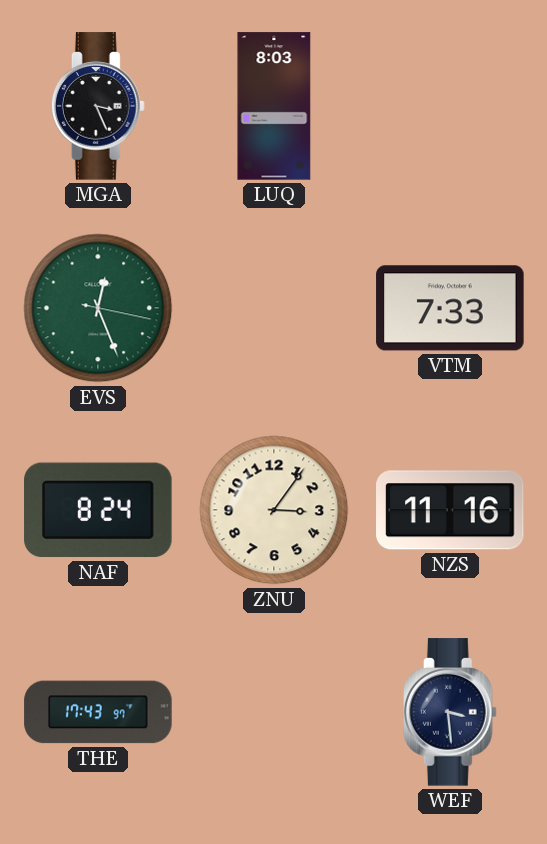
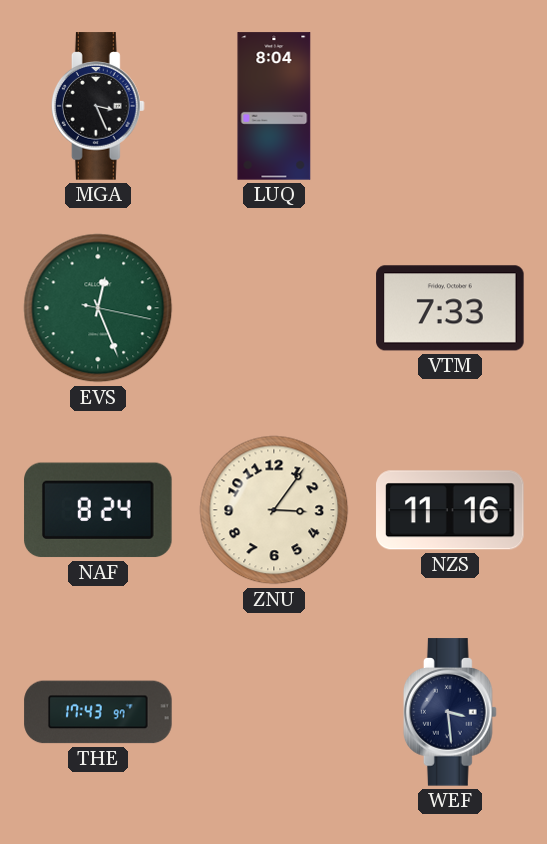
LUQ: 8:03 -> 8:04 (274, 106)
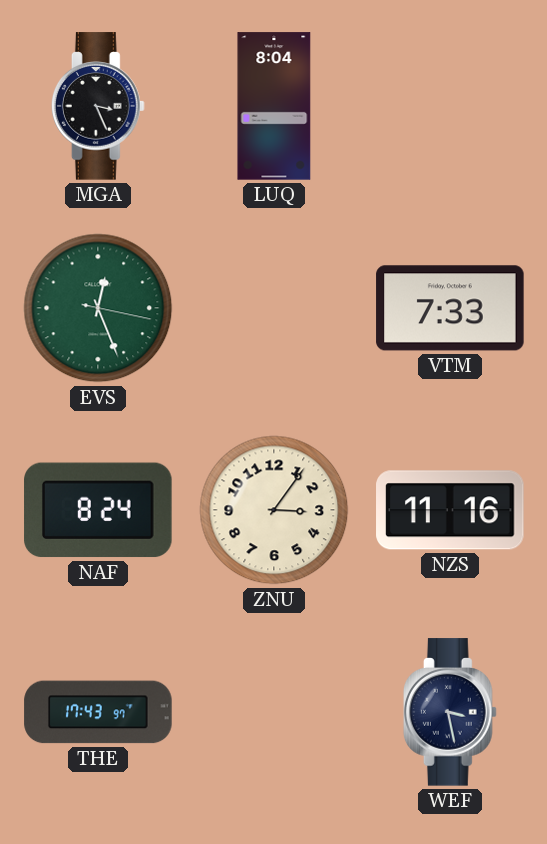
WEF: 3:29 -> 3:28 (450, 712)
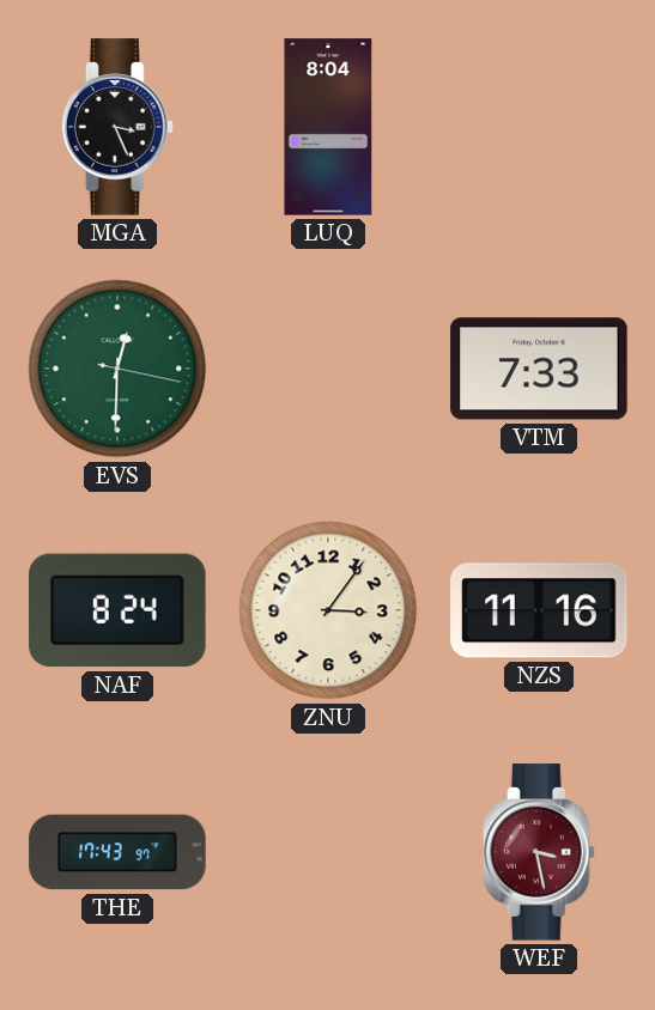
EVS: 12:26 -> 12:30 (117, 369)
WEF dial: navy -> burgundy (539, 852)
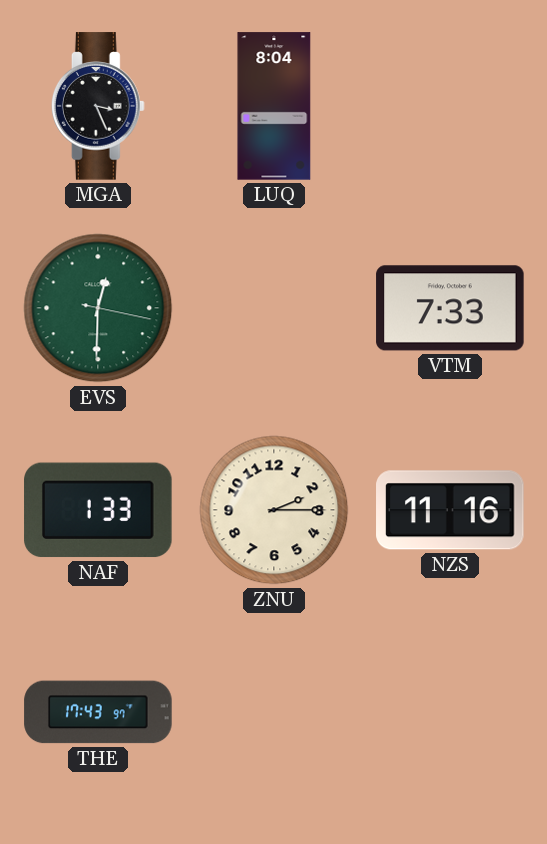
NAF: 8:24 -> 1:33 (98, 510)
ZNU: 3:06 -> 2:15 (274, 510)
WEF: 3:28 -> none (539, 852)
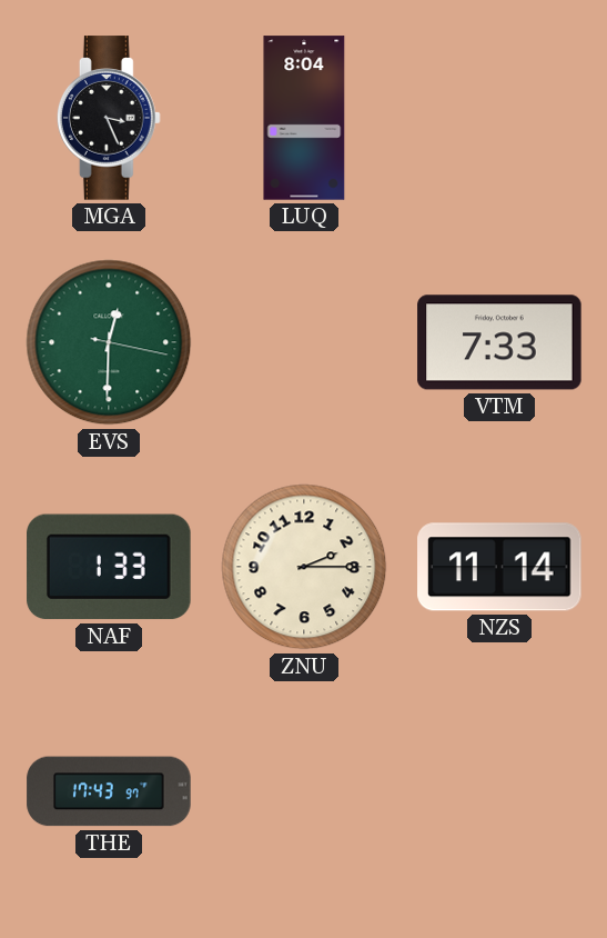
NZS: 11:16 -> 11:14 (499, 567)
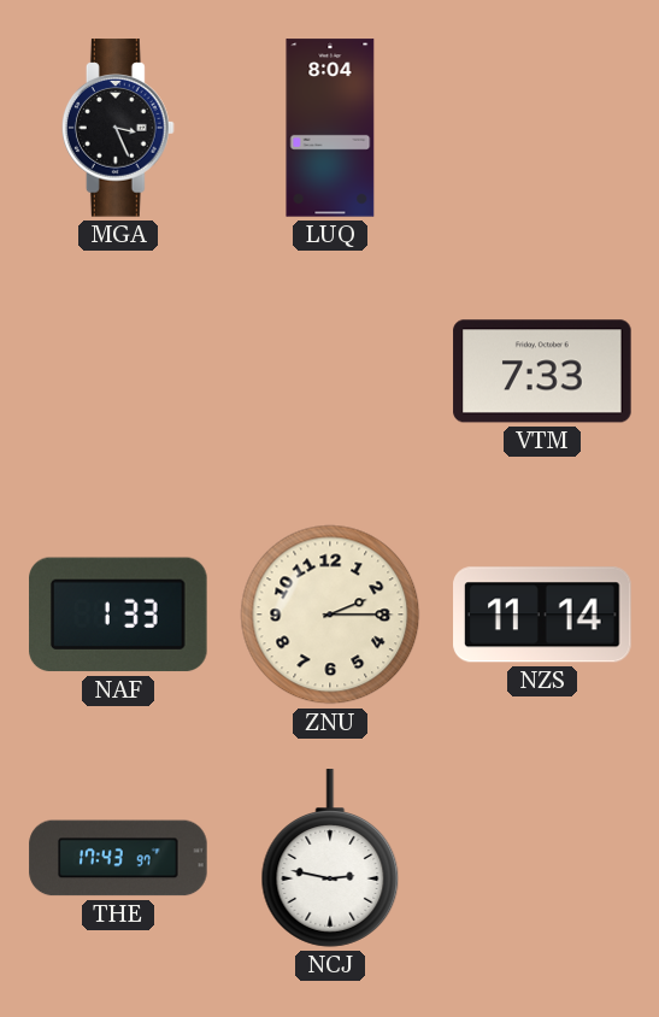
EVS: 12:30 -> none (109, 342)
NCJ: none -> 2:47 (330, 858)
